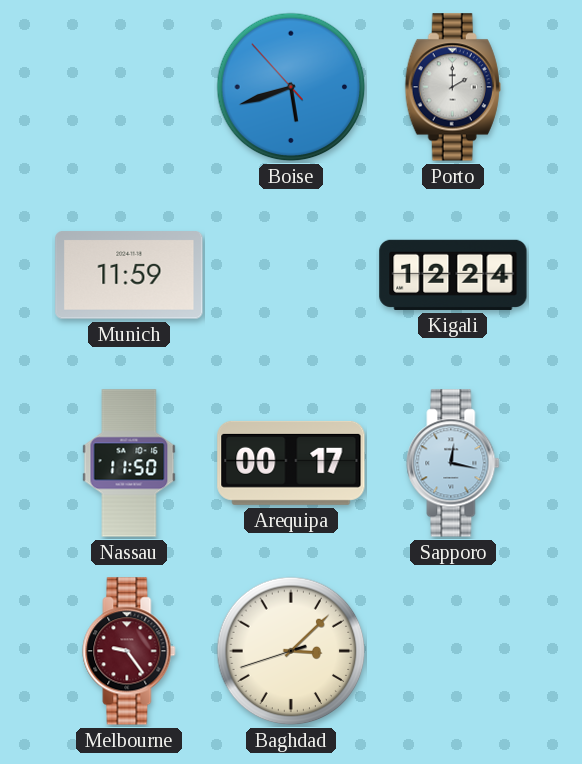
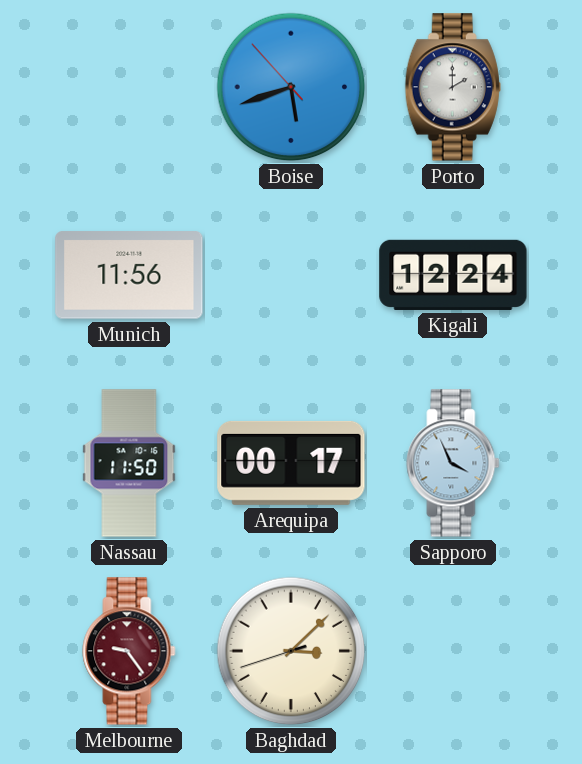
Munich: 11:59 -> 11:56 (129, 275)
Sapporo: 12:17 -> 3:56 (453, 463)
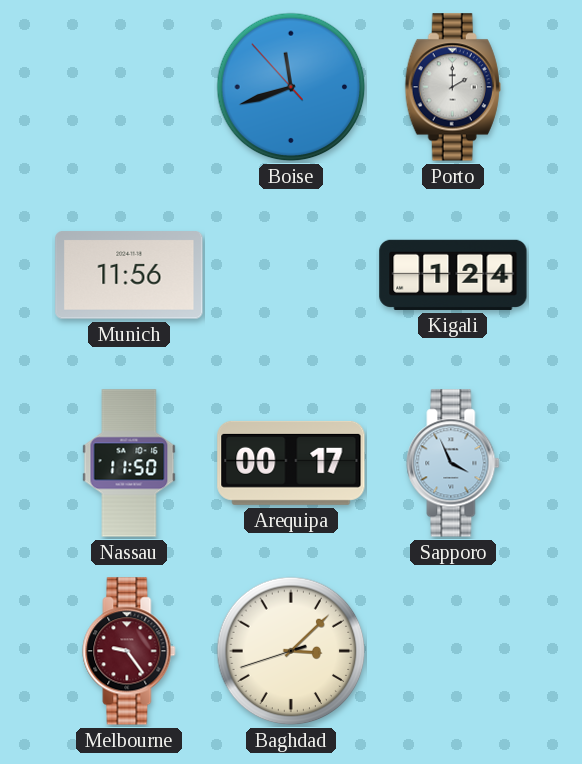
Boise: 5:41 -> 11:41 (291, 87)
Kigali: 12:24 -> 1:24 (453, 275)
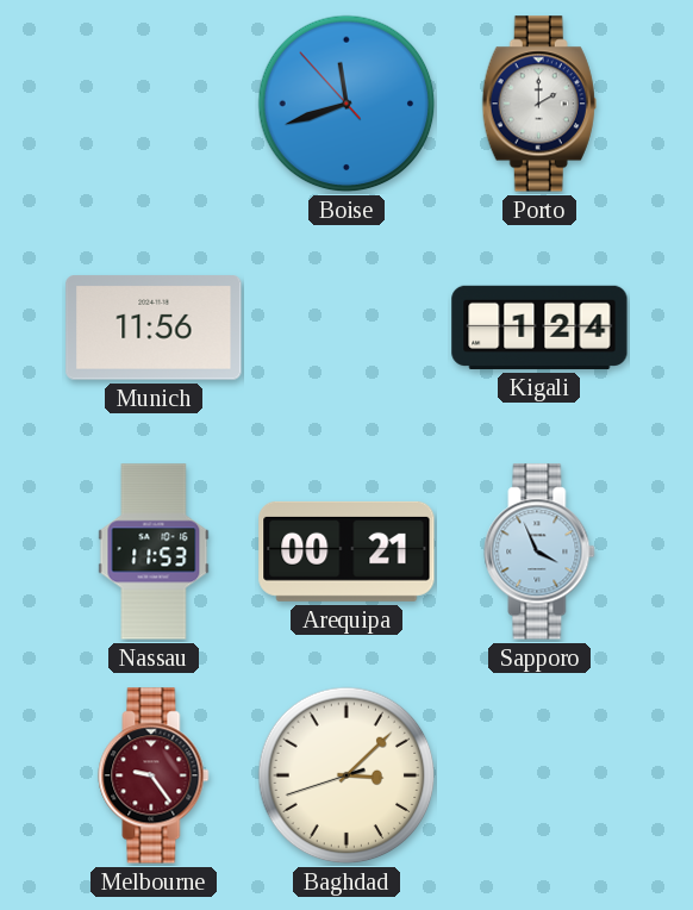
Nassau: 11:50 -> 11:53 (154, 551)
Arequipa: 00:17 -> 00:21 (346, 551)
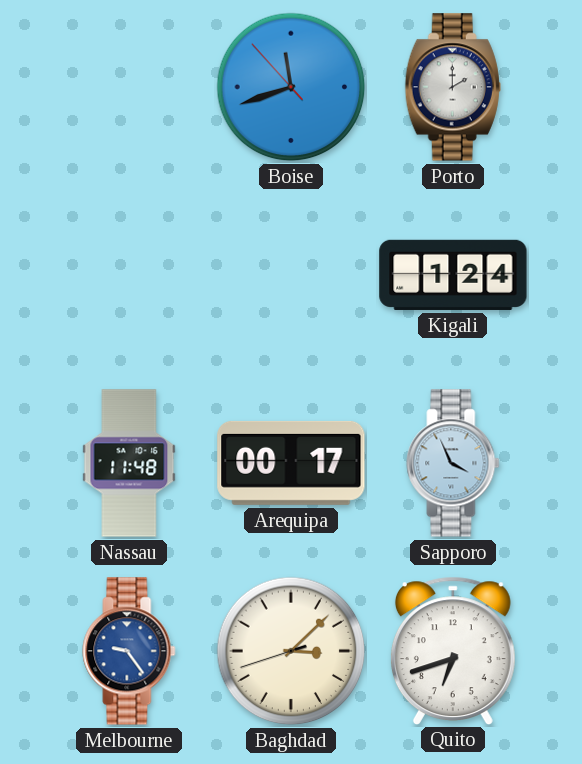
Munich: 11:56 -> none (154, 328)
Nassau: 11:53 -> 11:48 (129, 463)
Arequipa: 00:21 -> 00:17 (291, 463)
Melbourne dial: burgundy -> blue (129, 651)
Quito: none -> 6:42 (453, 650)
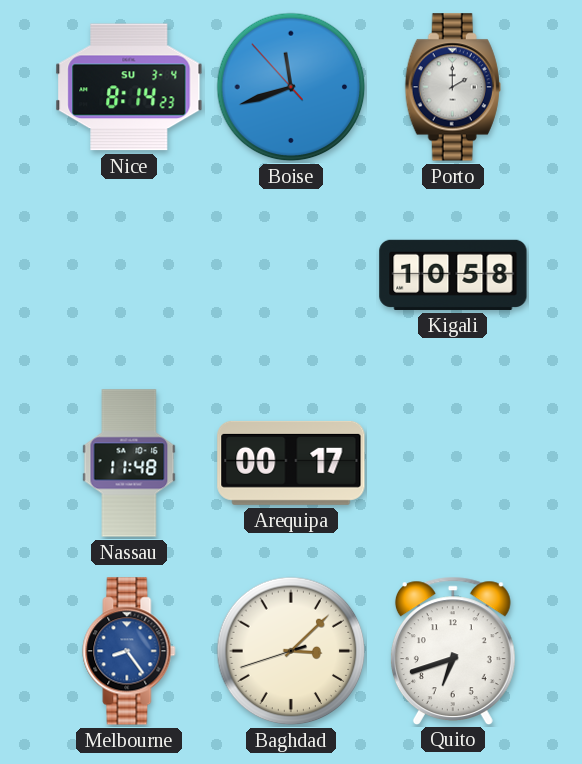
Nice: none -> 8:14 (129, 87)
Kigali: 1:24 -> 10:58 (453, 275)
Sapporo: 3:56 -> none (453, 463)
Melbourne: 9:24 -> 8:24 (129, 651)
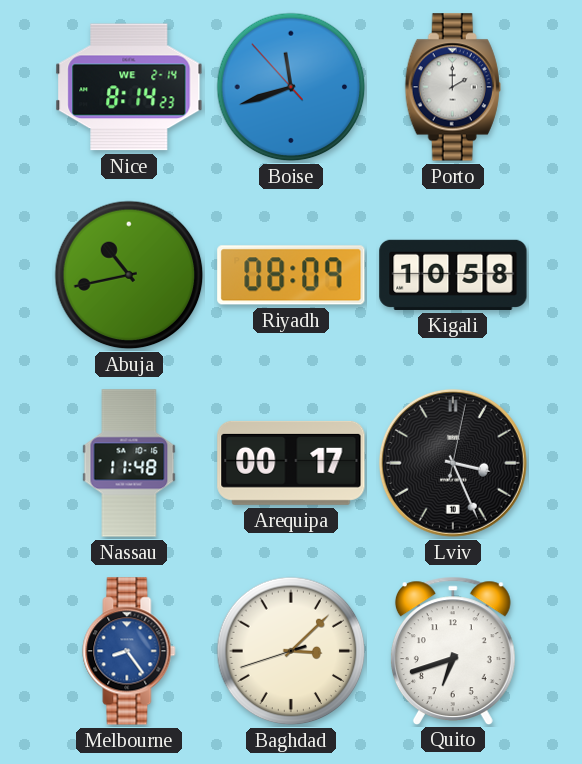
Nice date: SU 3-4 -> WE 2-14 (129, 87)
Abuja: none -> 10:43 (129, 275)
Riyadh: none -> 08:09 (291, 275)
Lviv: none -> 3:26 (453, 463)
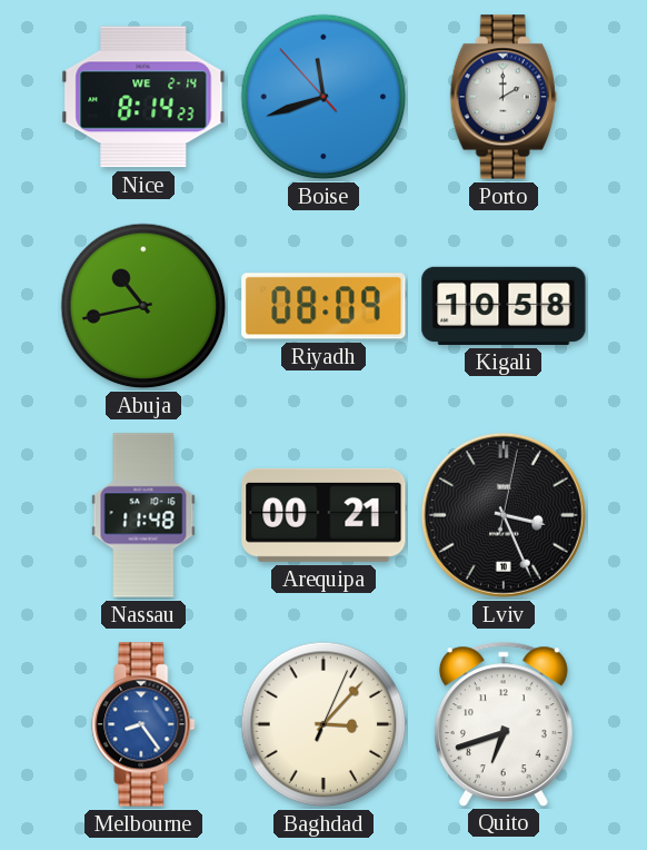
Arequipa: 00:17 -> 00:21 (323, 515)
Baghdad: 3:07:42 -> 3:07:04 (323, 724)
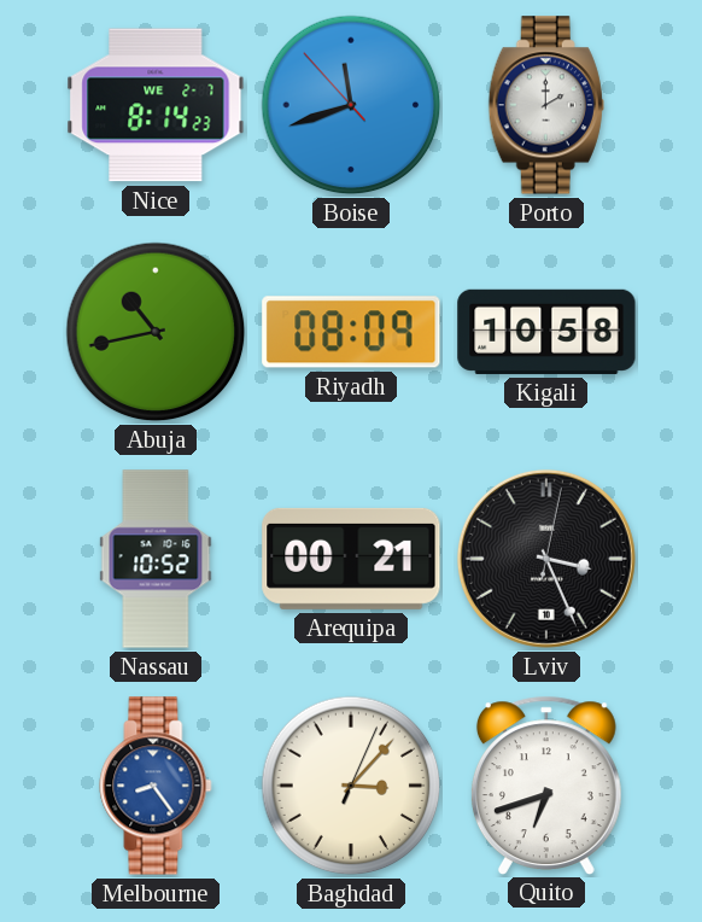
Nice date: WE 2-14 -> WE 2-7 (156, 105)
Nassau: 11:48 -> 10:52 (156, 559)
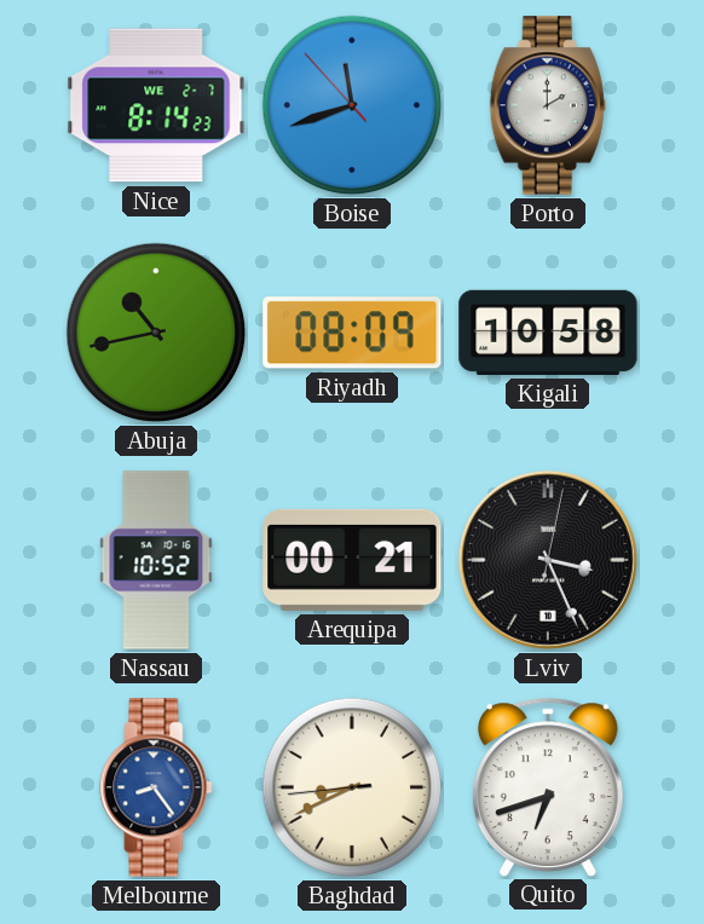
Baghdad: 3:07 -> 8:40 (352, 787)
